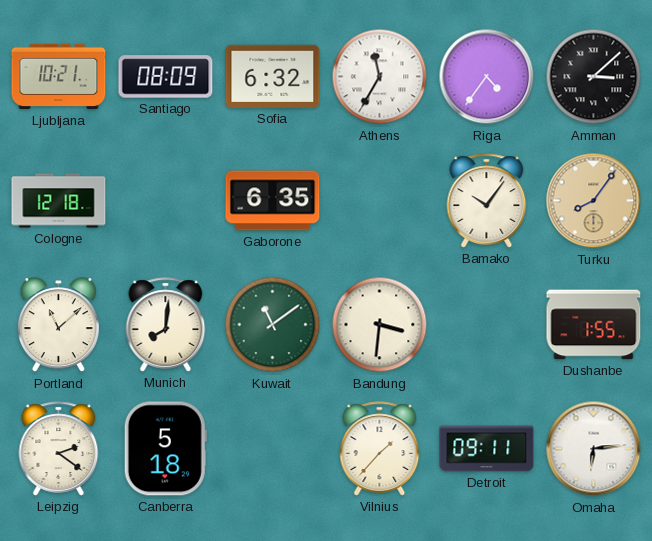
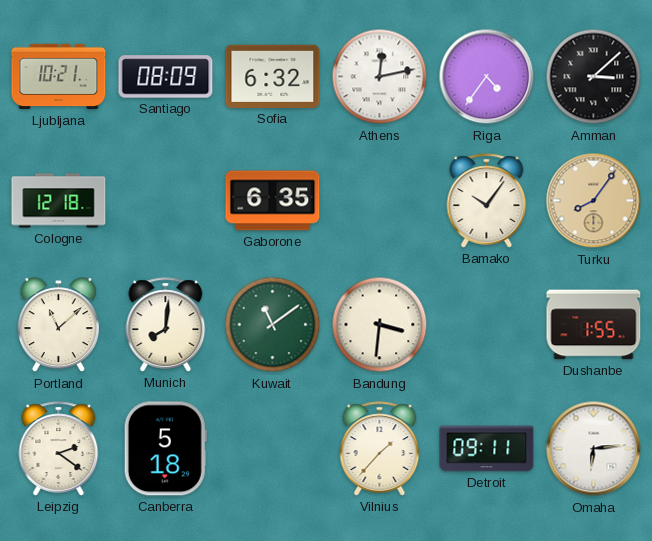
Athens: 11:35 -> 12:13 (380, 77)
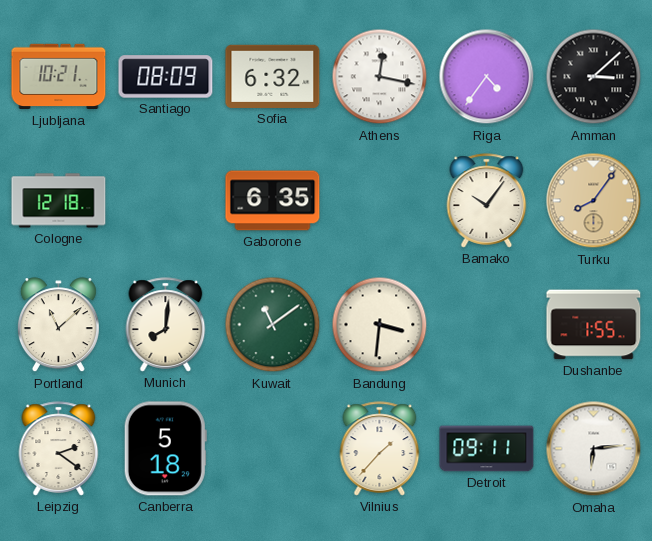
Athens: 12:13 -> 12:17 (380, 77)
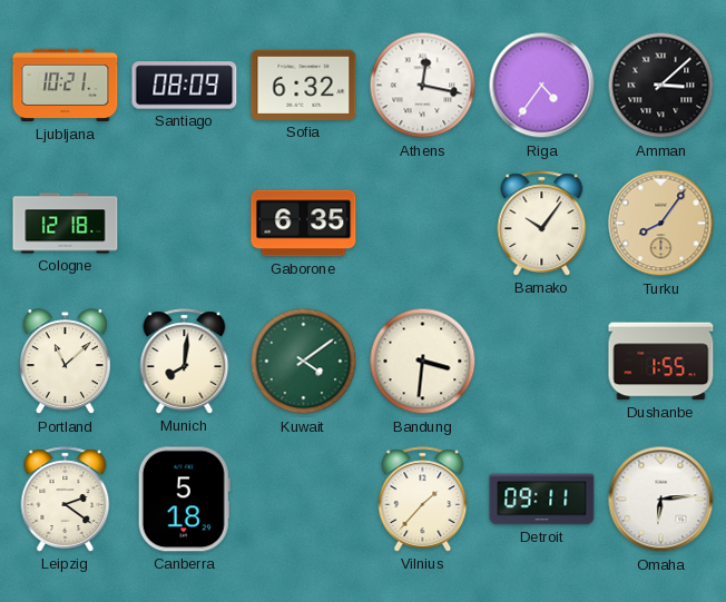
Kuwait: 11:09 -> 4:09 (304, 362)
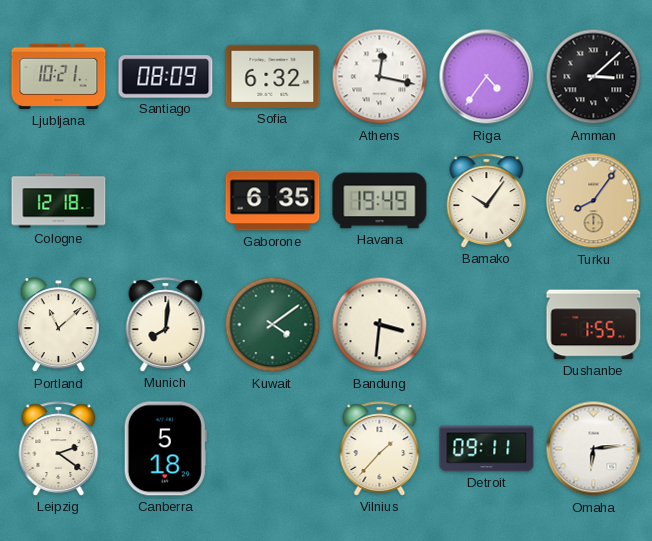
Havana: none -> 19:49 (380, 201)
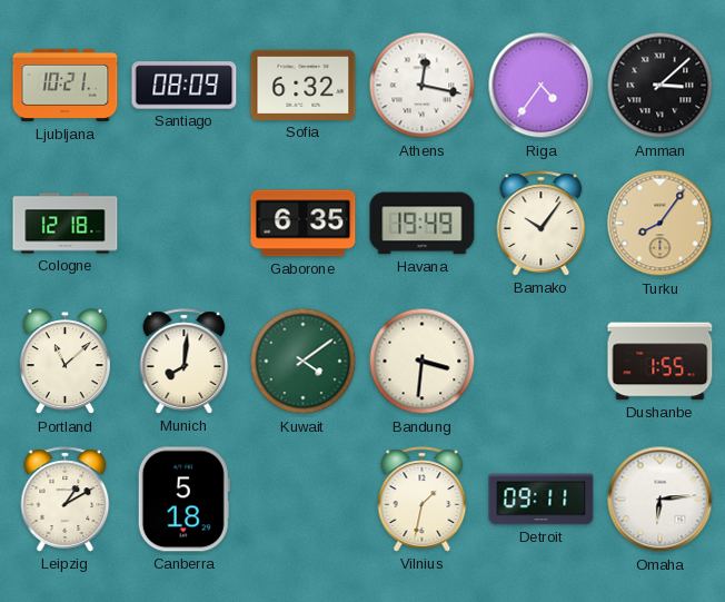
Leipzig: 2:21 -> 1:10 (66, 500)
Vilnius: 1:37 -> 1:32 (423, 500)
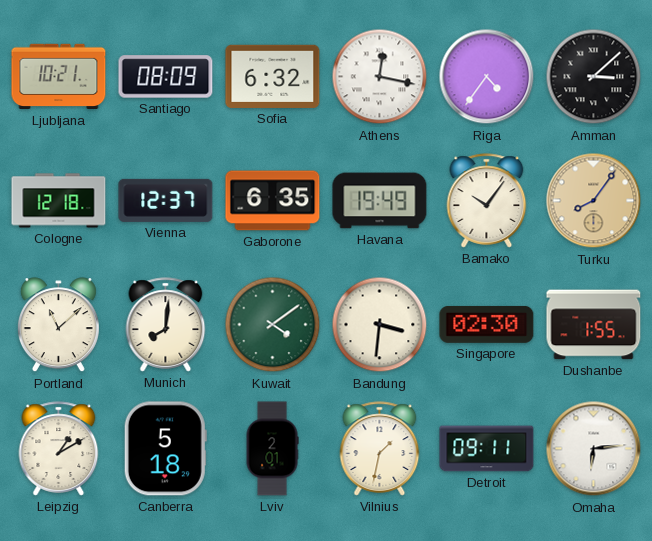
Vienna: none -> 12:37 (166, 200)
Singapore: none -> 02:30 (487, 324)
Lviv: none -> 2:01 (272, 449)
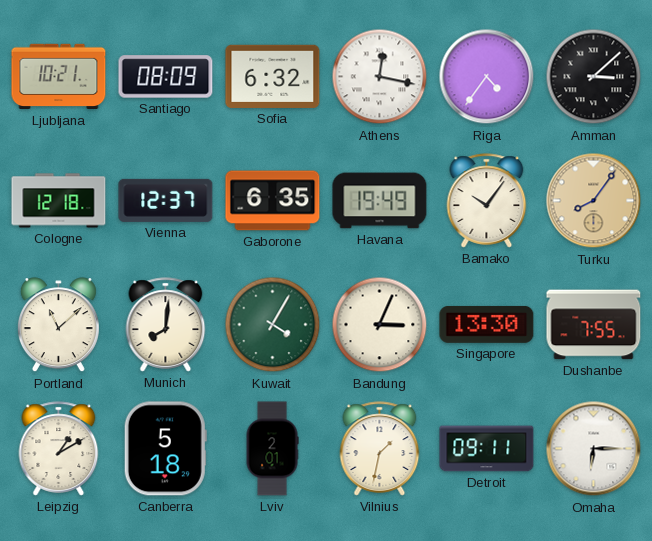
Kuwait: 4:09 -> 4:05 (273, 325)
Bandung: 3:31 -> 3:04 (380, 325)
Singapore: 02:30 -> 13:30 (487, 324)
Dushanbe: 1:55 -> 7:55 (594, 325)
Omaha: 6:14 -> 6:15 (594, 449)
